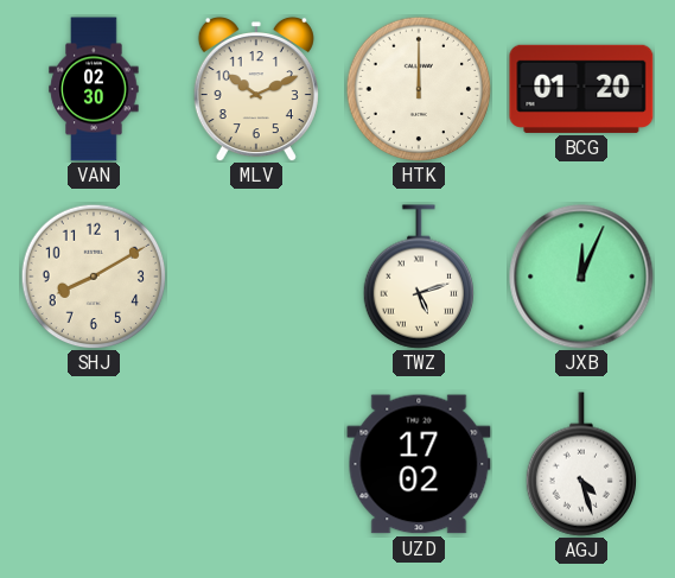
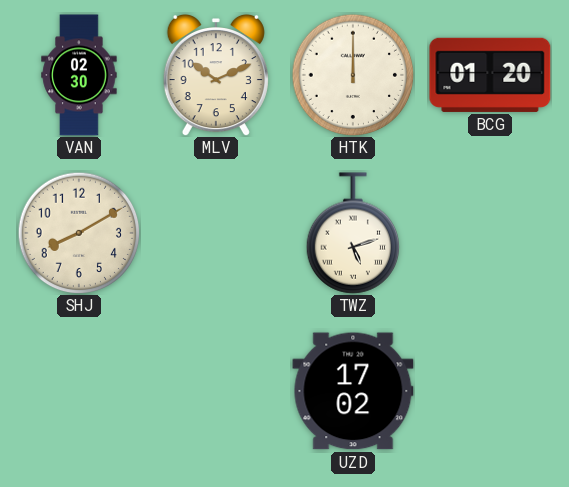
JXB: 12:04 -> none (581, 277)
AGJ: 4:27 -> none (580, 464)
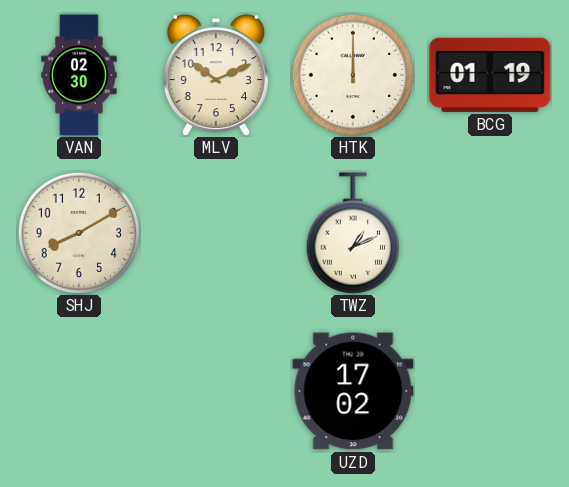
BCG: 01:20 -> 01:19 (490, 75)
TWZ: 5:12 -> 1:11 (352, 233)
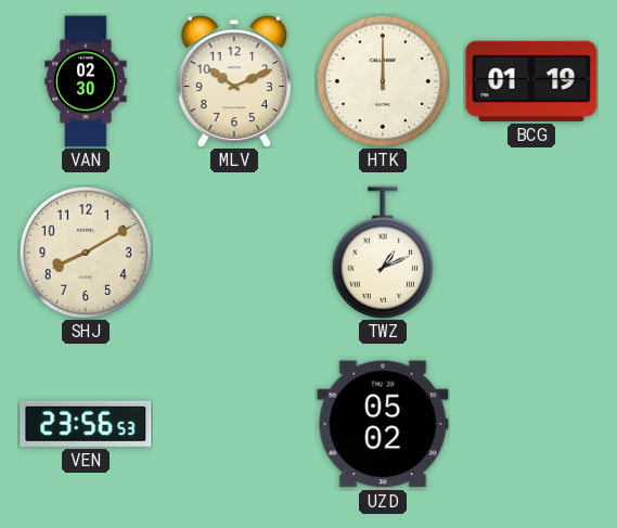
VEN: none -> 23:56 (86, 424)
UZD: 17:02 -> 05:02 (383, 424)
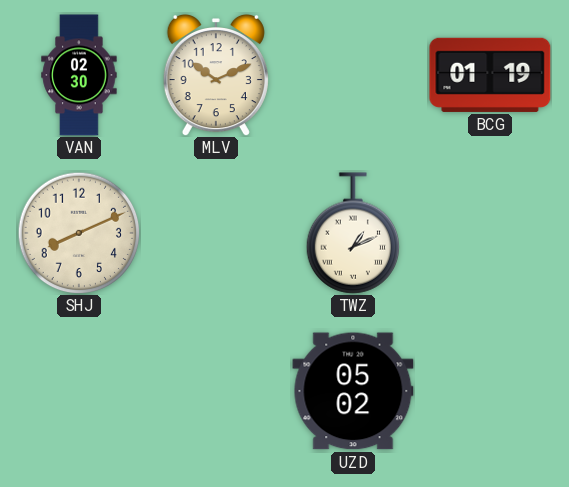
HTK: 12:00 -> none (383, 81)
SHJ: 8:10 -> 8:11 (79, 233)
VEN: 23:56 -> none (86, 424)
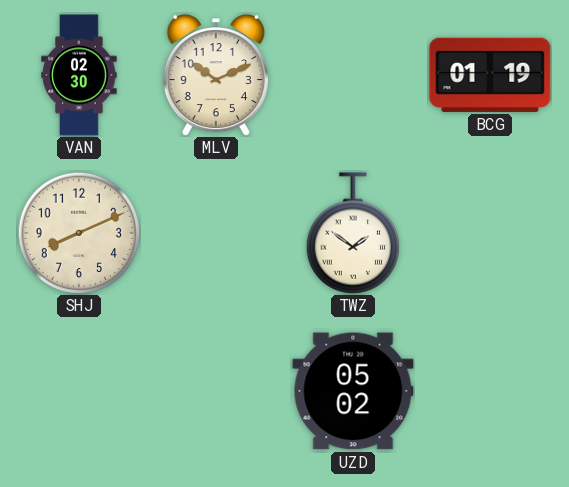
TWZ: 1:11 -> 1:51 (352, 233)
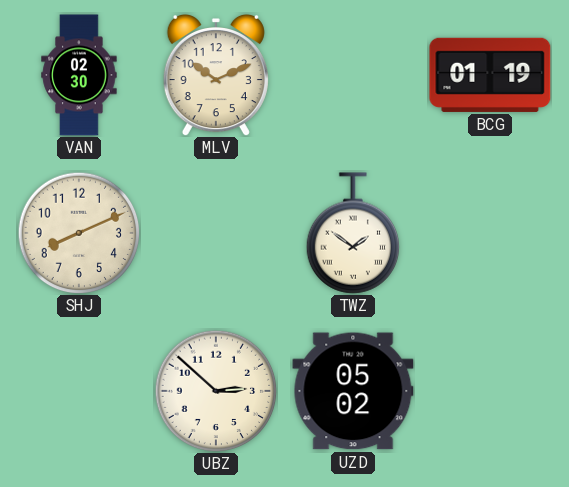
UBZ: none -> 2:52 (216, 391)
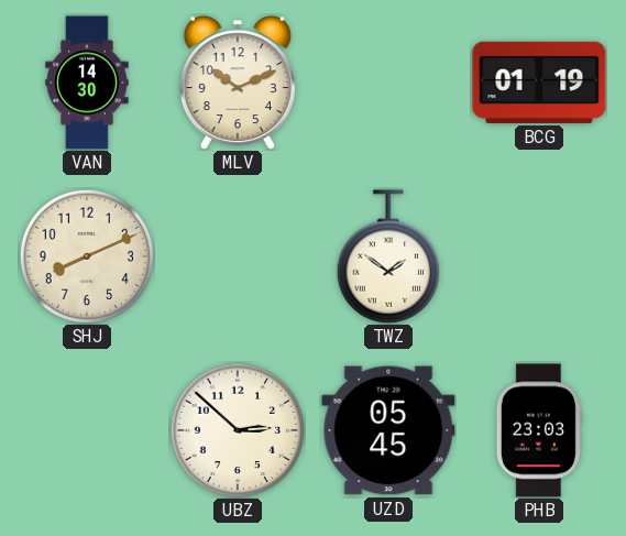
VAN: 02:30 -> 14:30 (87, 83)
UZD: 05:02 -> 05:45 (388, 430)
PHB: none -> 23:03 (539, 430)
